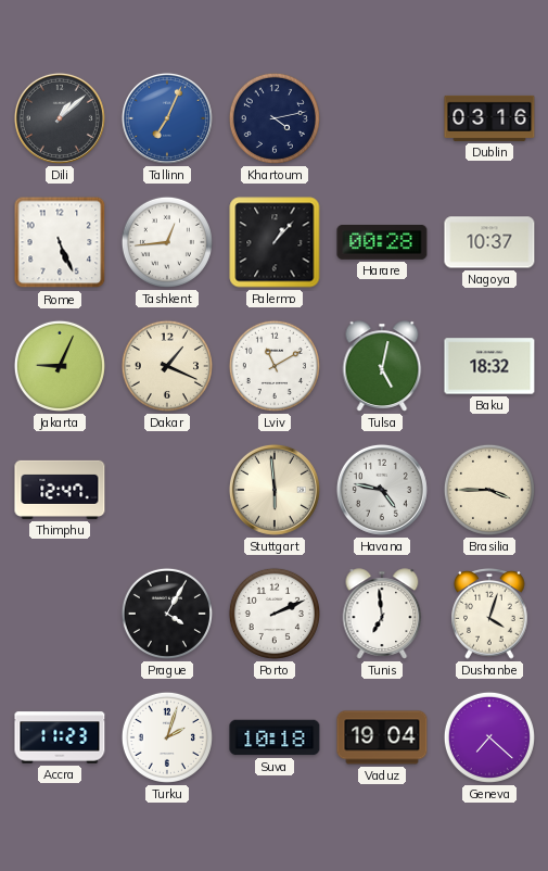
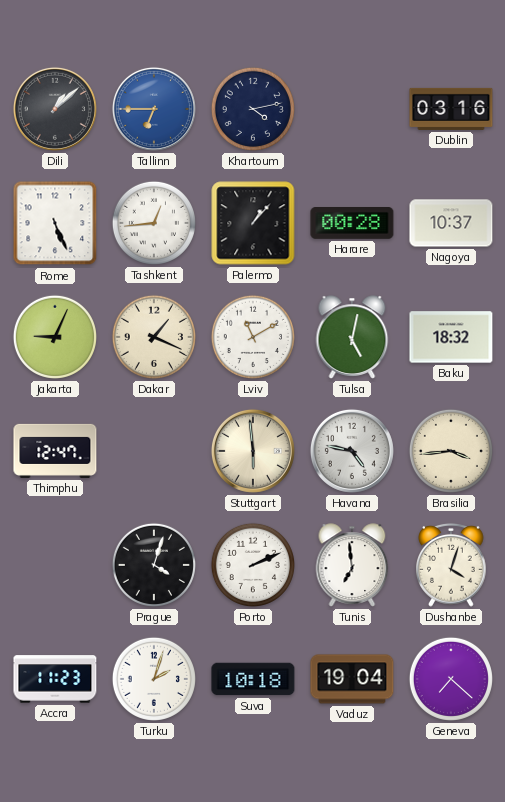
Tallinn: 7:04 -> 6:45 (154, 109)
Brasilia: 3:45 -> 3:44 (451, 451)
Prague: 4:05 -> 4:03 (154, 565)
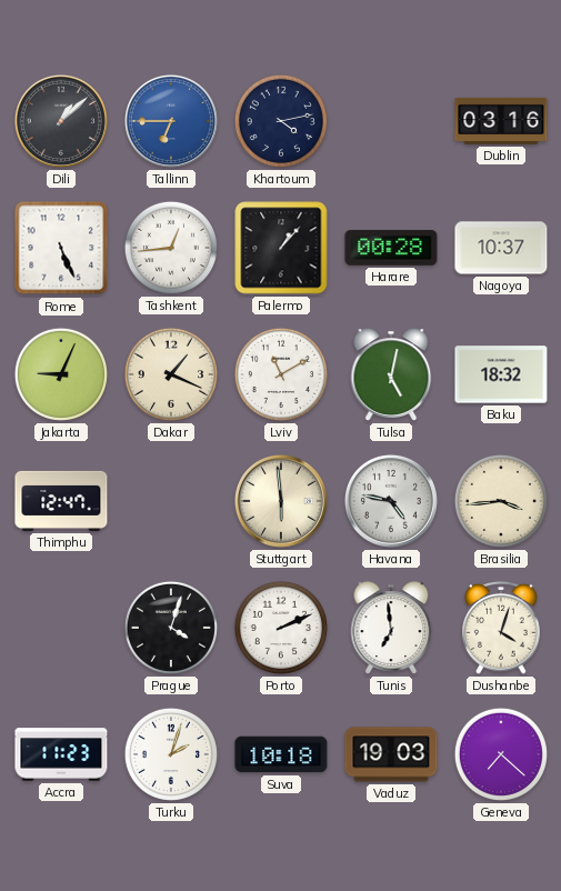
Vaduz: 19:04 -> 19:03 (391, 754)
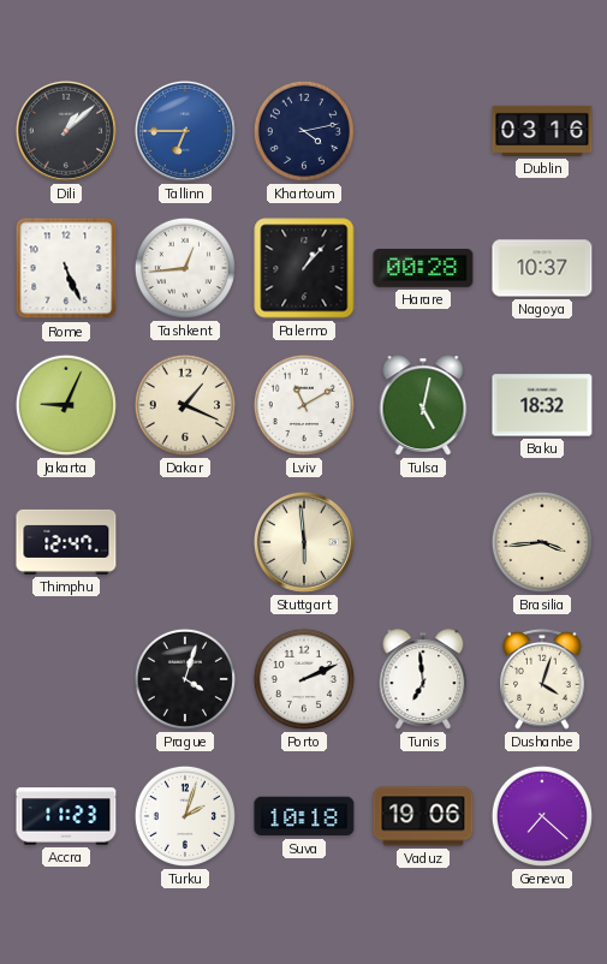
Havana: 4:47 -> none (391, 501)
Vaduz: 19:03 -> 19:06 (423, 816)
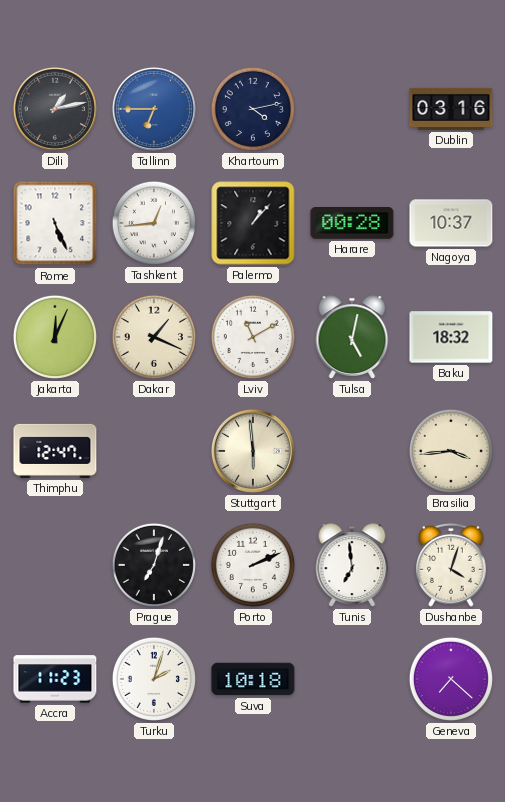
Dili: 1:08 -> 1:13 (55, 109)
Jakarta: 9:04 -> 12:04 (55, 337)
Prague: 4:03 -> 7:03 (154, 565)
Vaduz: 19:06 -> none (423, 816)
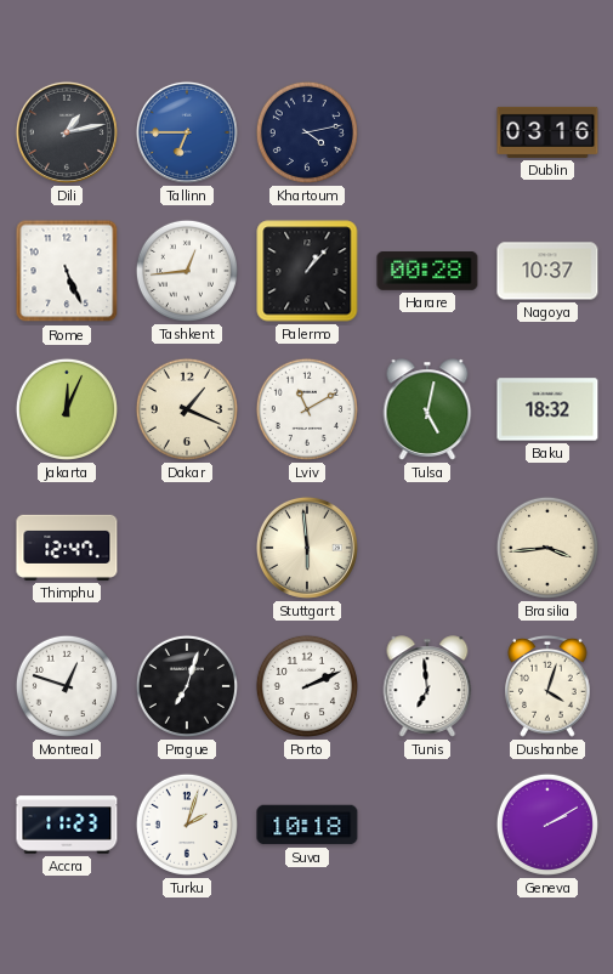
Montreal: none -> 12:48 (67, 686)
Geneva: 7:22 -> 2:10 (547, 825)
